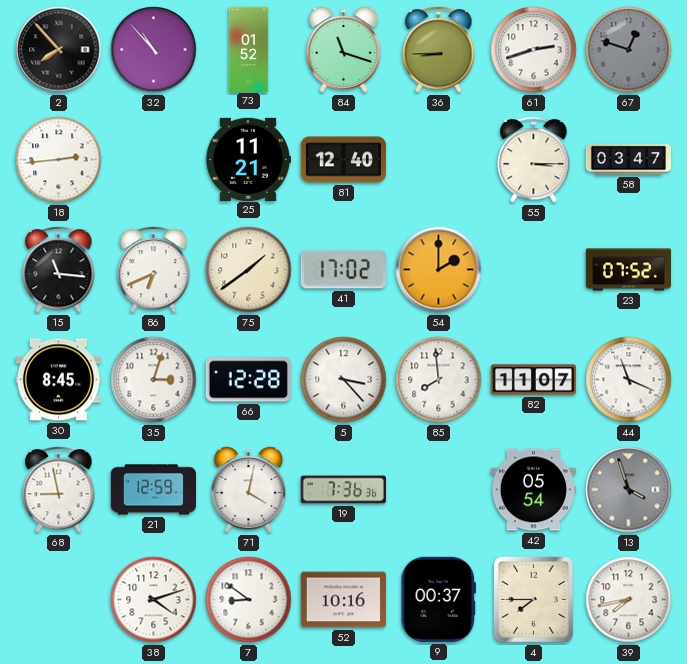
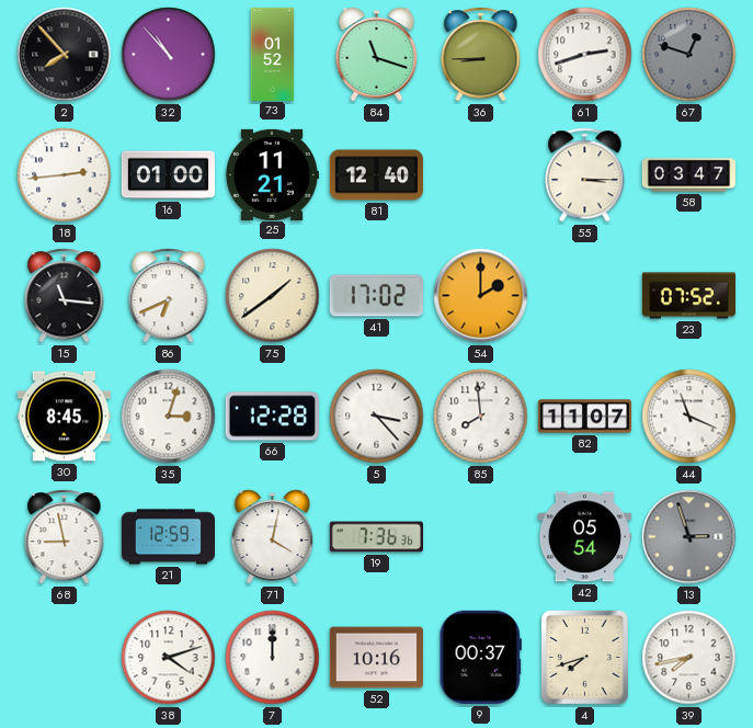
16: none -> 01:00 (168, 175)
13: 3:57 -> 2:57 (689, 537)
7: 8:51 -> 12:00 (273, 658)
4: 7:45 -> 7:42 (584, 657)
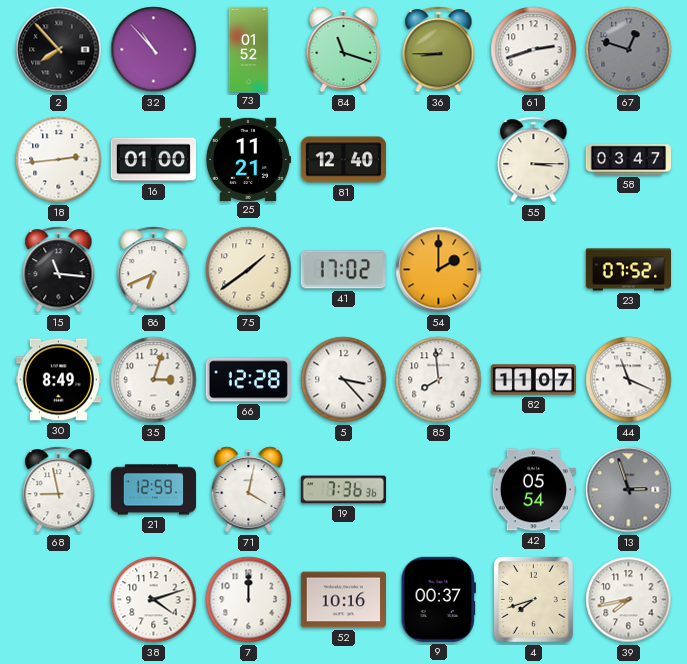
30: 8:45 -> 8:49 (58, 380)
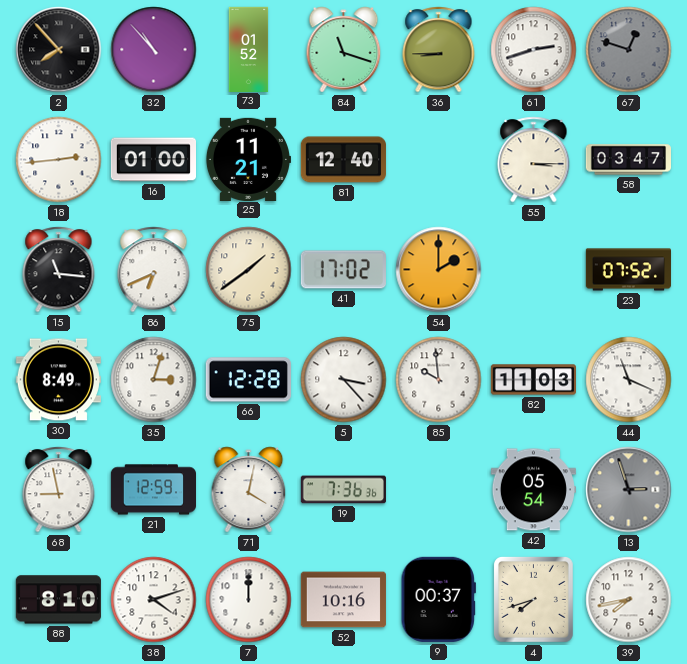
85: 7:59 -> 9:59 (439, 380)
82: 11:07 -> 11:03 (533, 380)
88: none -> 8:10 (58, 600)
